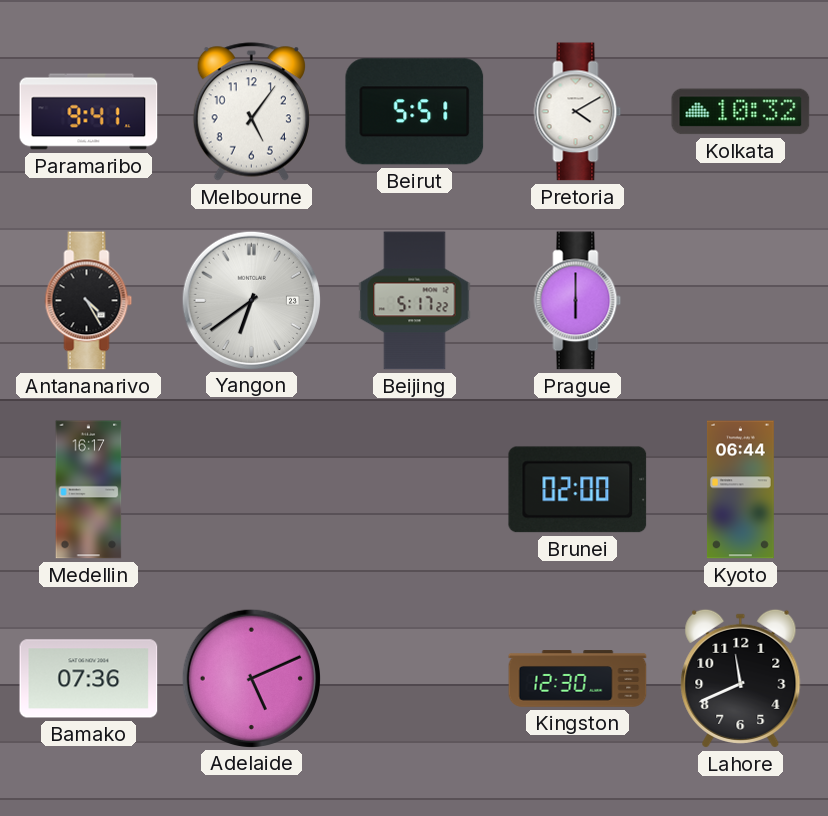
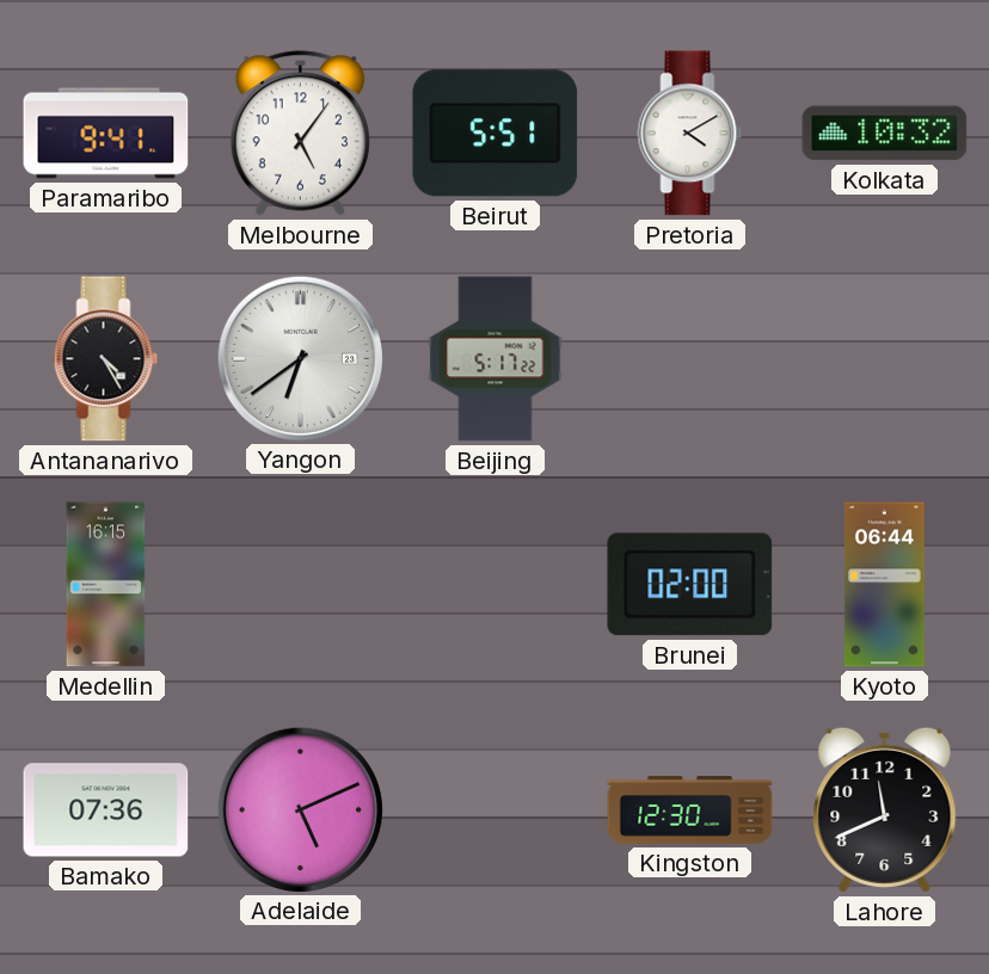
Prague: 6:00 -> none (578, 301)
Medellin: 16:17 -> 16:15 (106, 585)
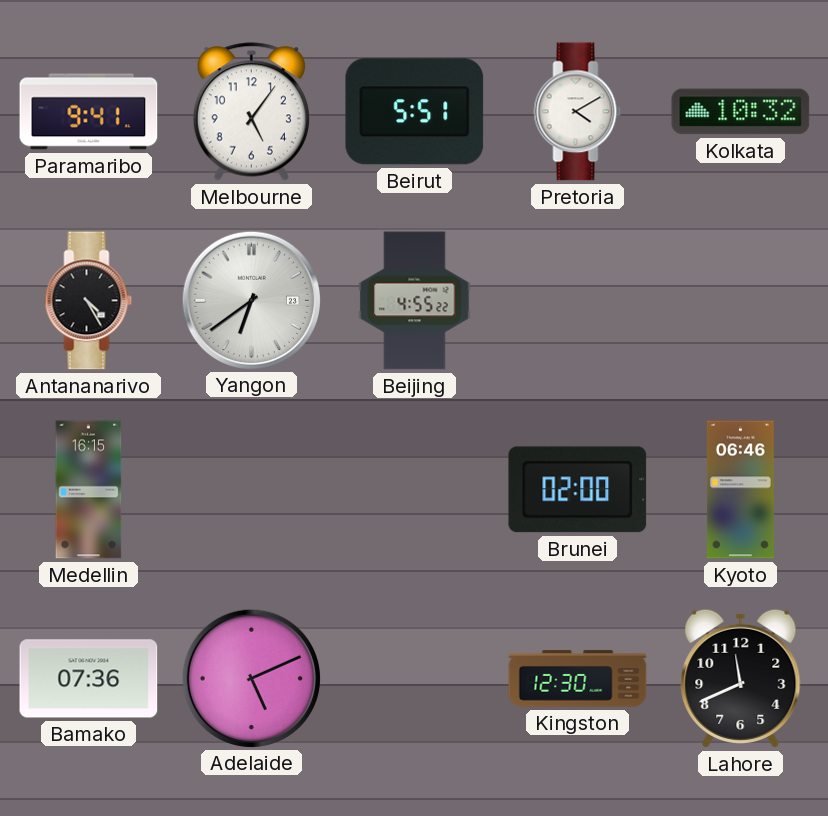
Beijing: 5:17 -> 4:55 (415, 301)
Kyoto: 06:44 -> 06:46 (740, 490)
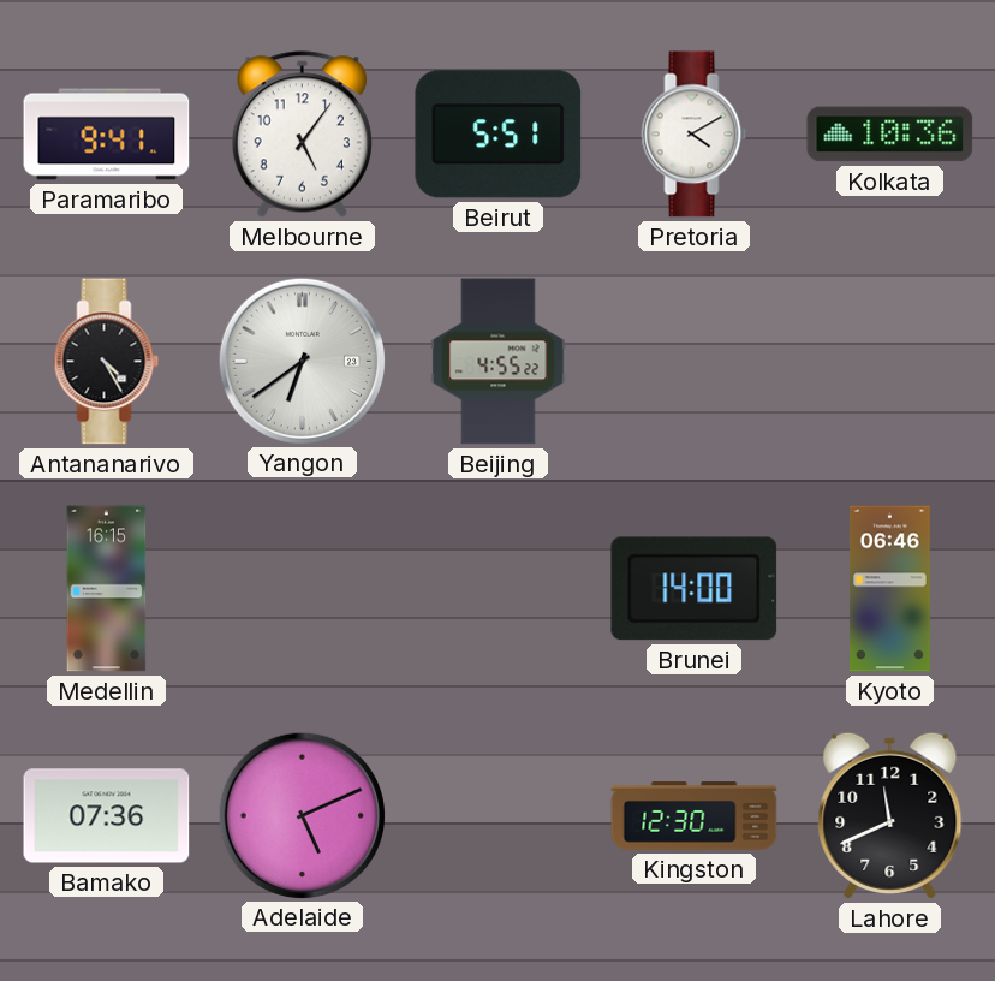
Kolkata: 10:32 -> 10:36 (890, 135)
Brunei: 02:00 -> 14:00 (695, 589)
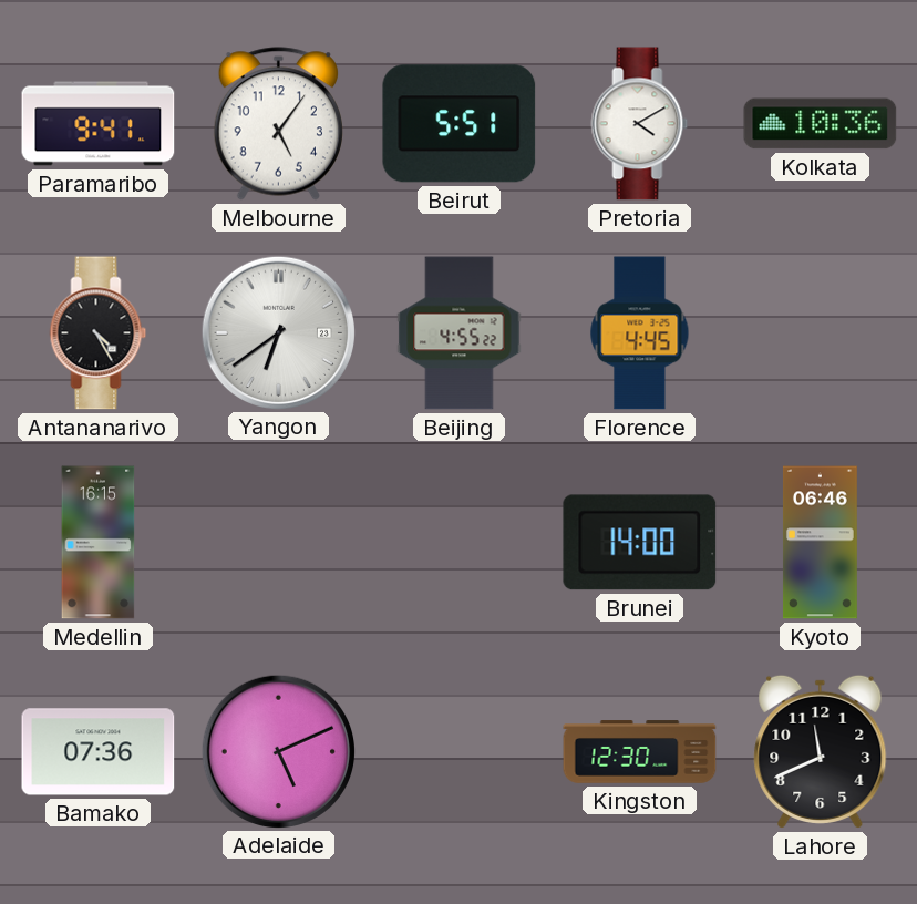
Florence: none -> 4:45 (640, 333)
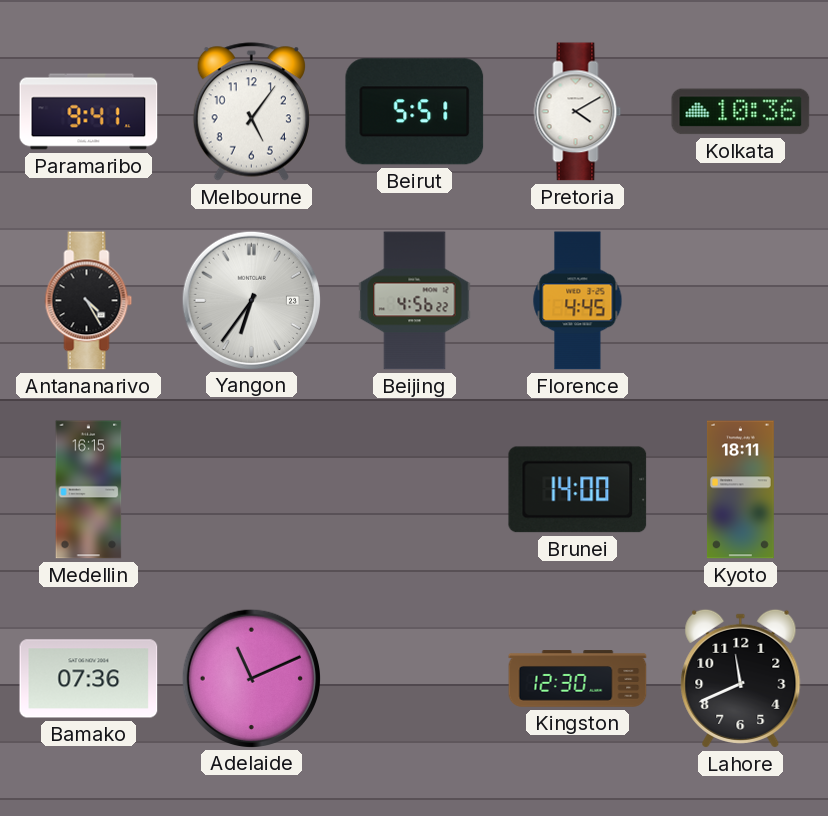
Yangon: 6:39 -> 6:36 (251, 300)
Beijing: 4:55 -> 4:56 (415, 301)
Kyoto: 06:46 -> 18:11 (740, 490)
Adelaide: 5:11 -> 11:11 (251, 678)
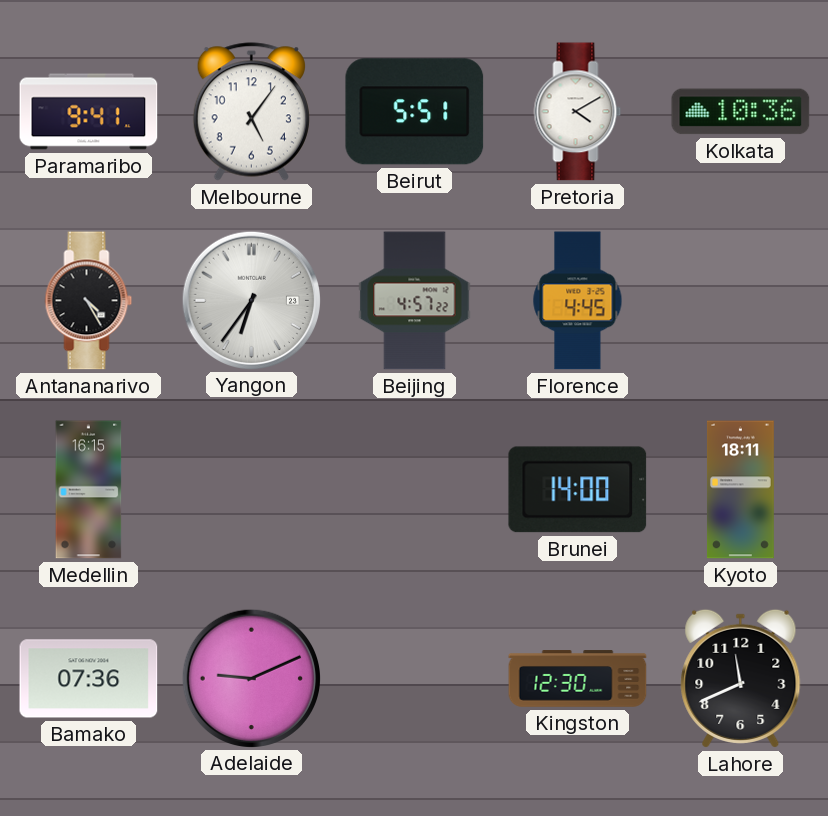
Beijing: 4:56 -> 4:57 (415, 301)
Adelaide: 11:11 -> 9:11 (251, 678)
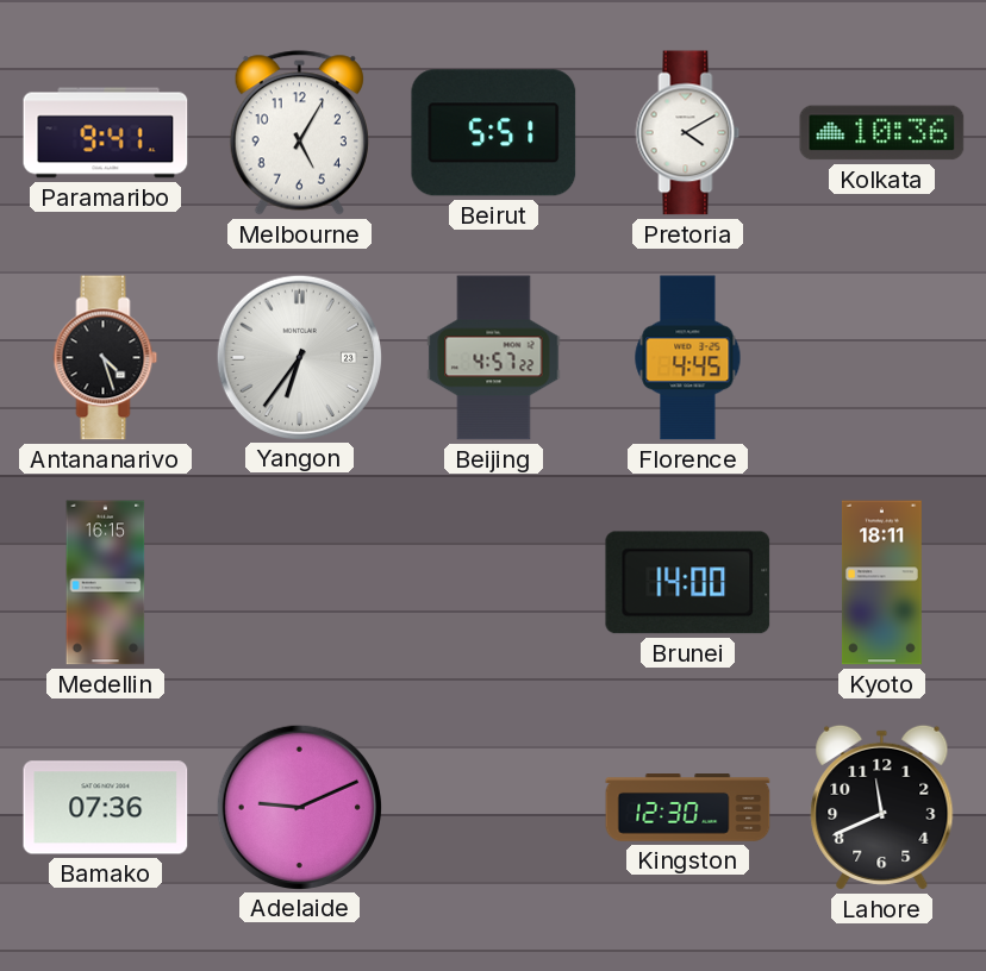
Melbourne: 5:06 -> 5:05 (299, 133)
Antananarivo: 4:25 -> 4:27 (106, 358)
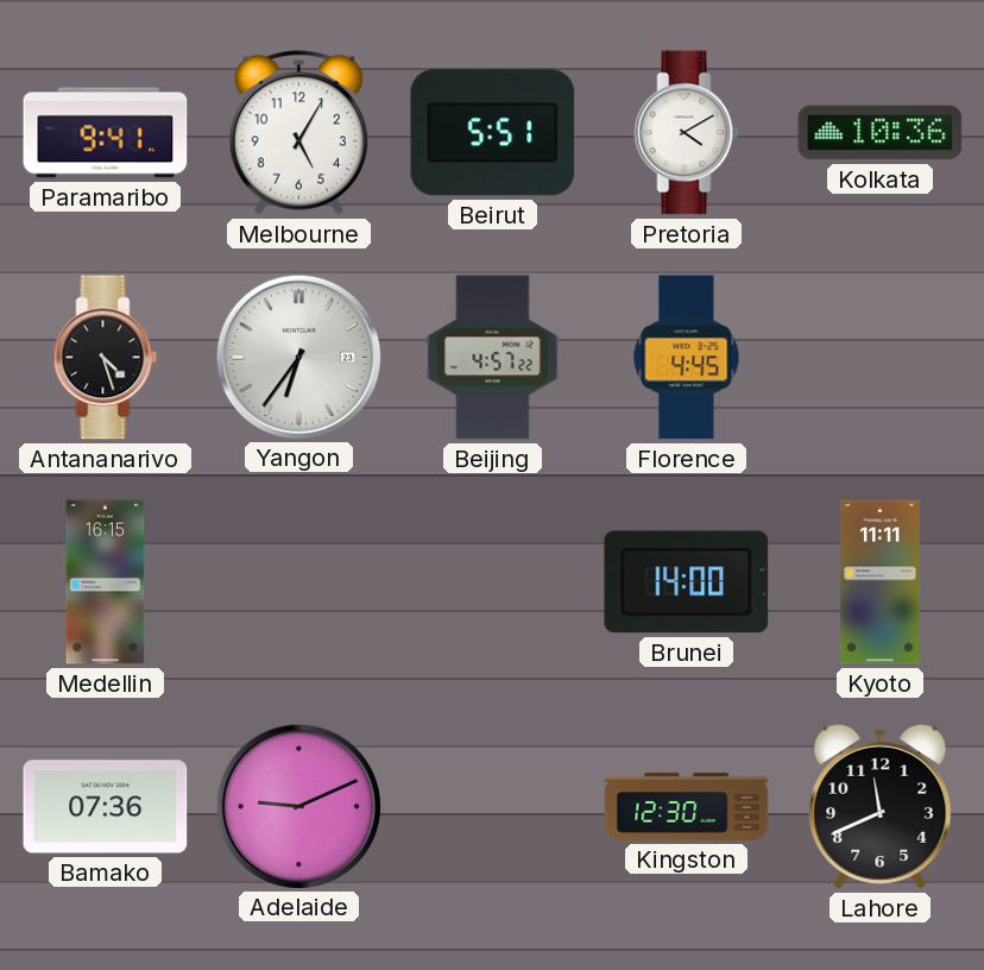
Kyoto: 18:11 -> 11:11 (879, 582)
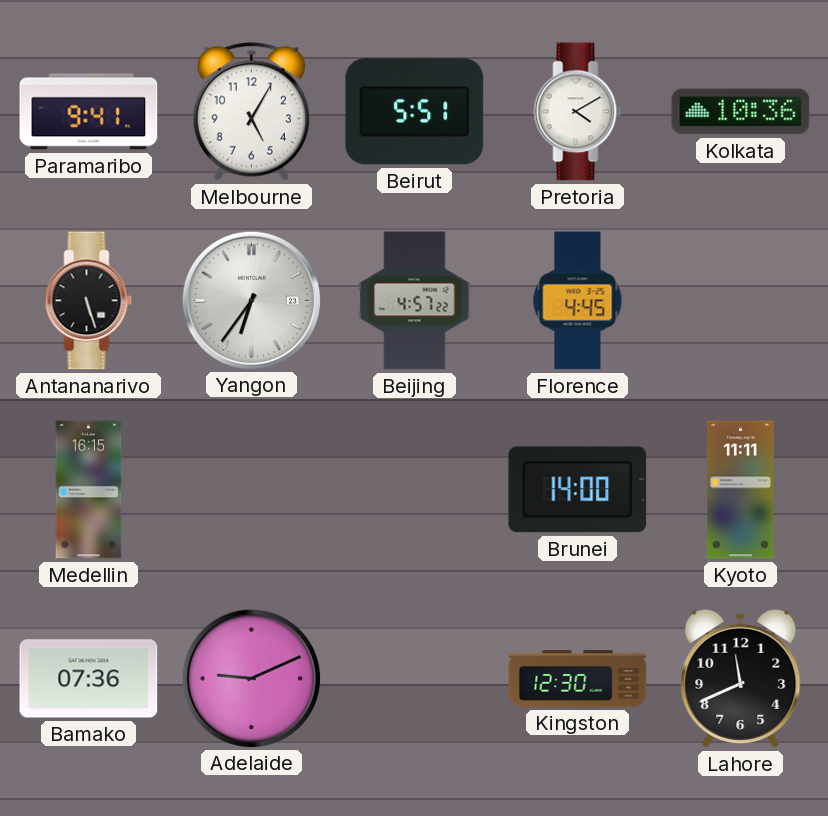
Antananarivo: 4:27 -> 5:27 (89, 301)
